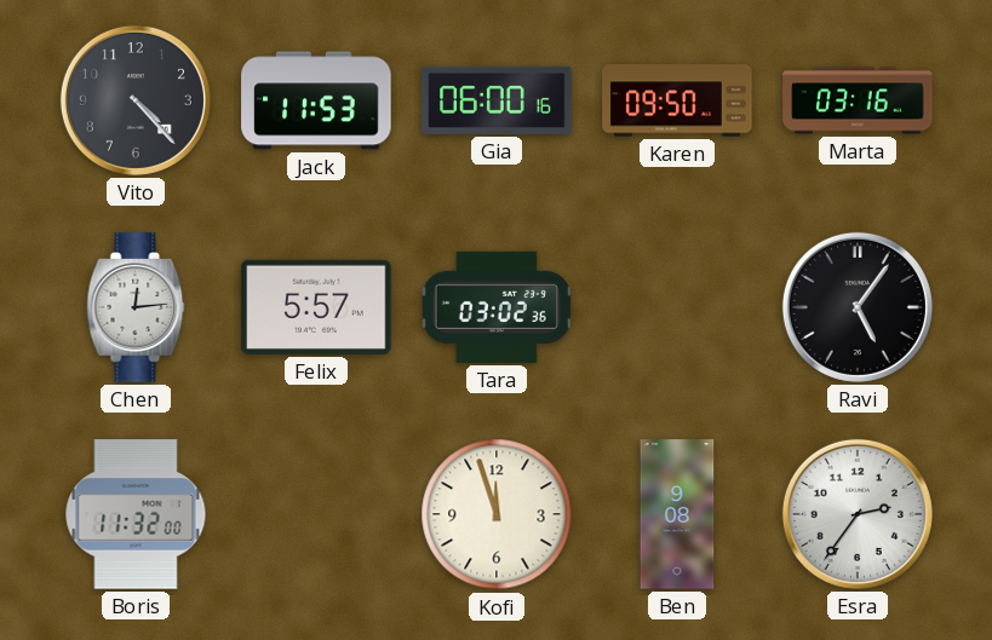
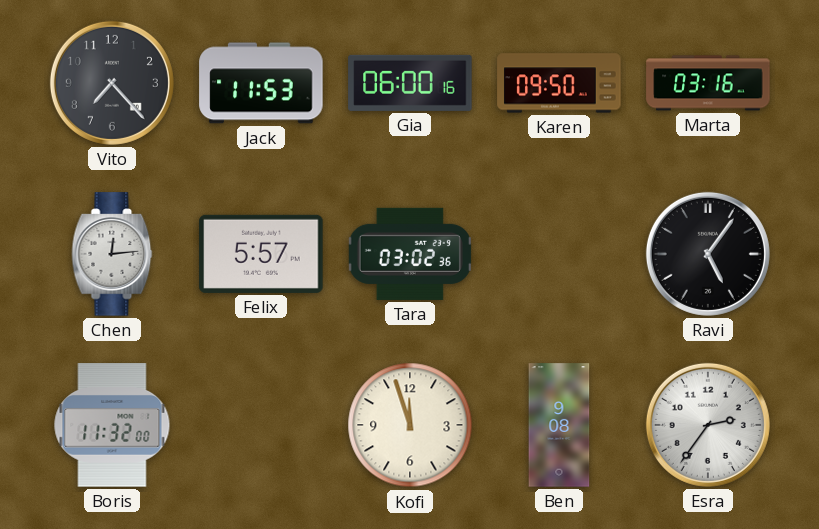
Vito: 4:23 -> 7:23 (112, 83)
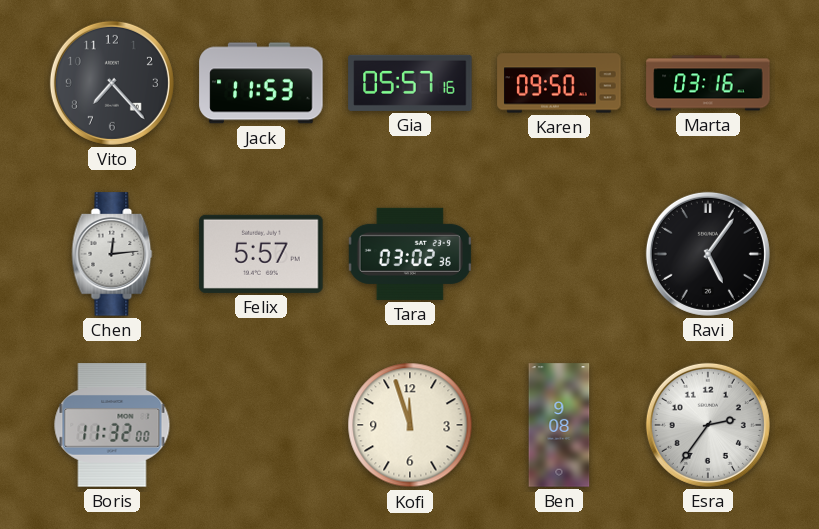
Gia: 06:00 -> 05:57 (410, 83)
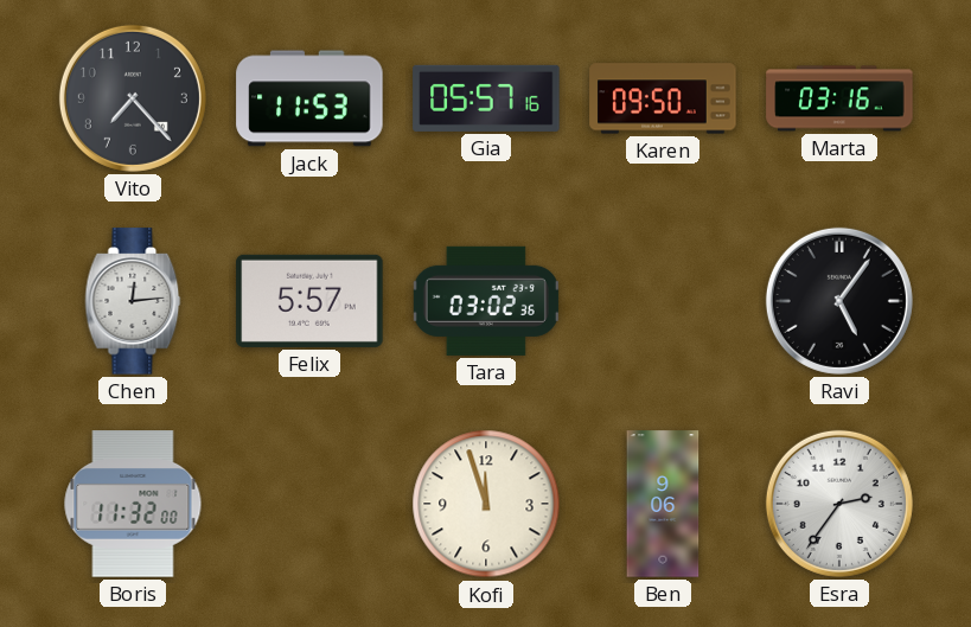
Ben: 9:08 -> 9:06 (663, 504)
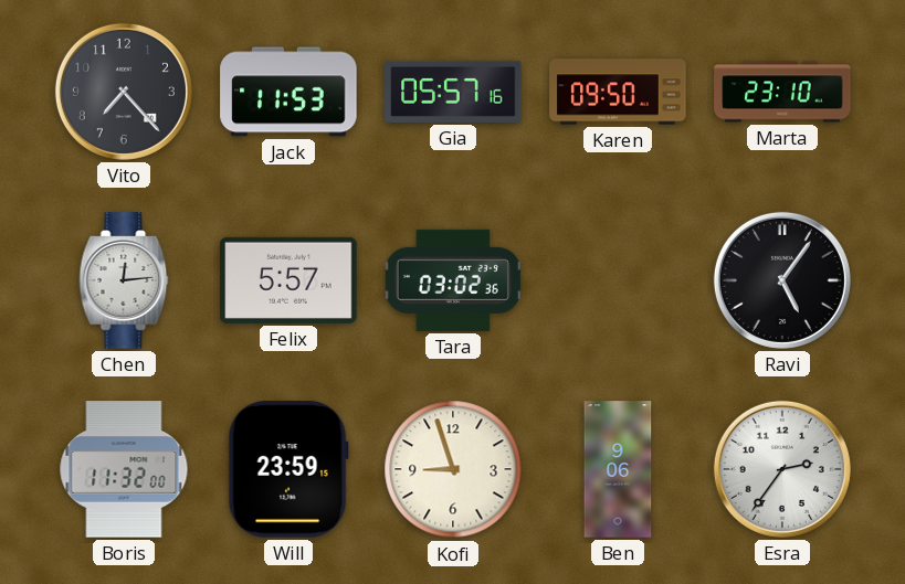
Marta: 03:16 -> 23:10 (782, 92)
Will: none -> 23:59 (288, 469)
Kofi: 11:57 -> 8:57 (453, 469)
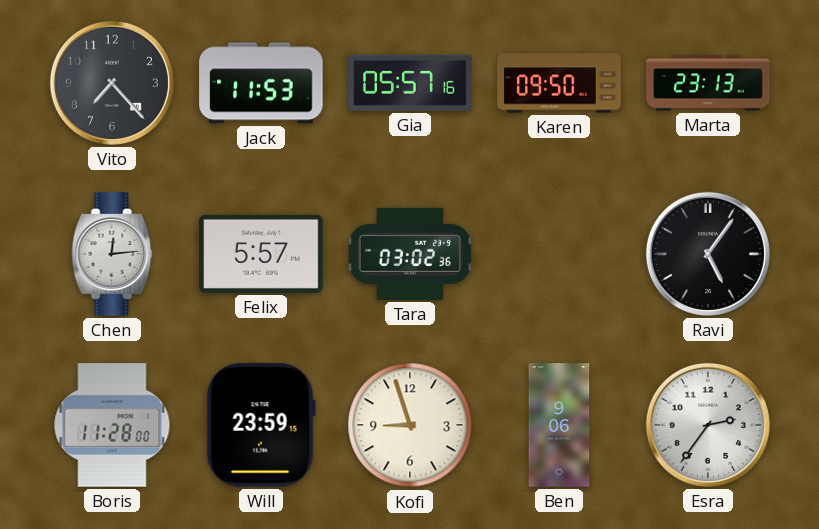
Marta: 23:10 -> 23:13 (708, 83)
Boris: 11:32 -> 11:28 (112, 425)
